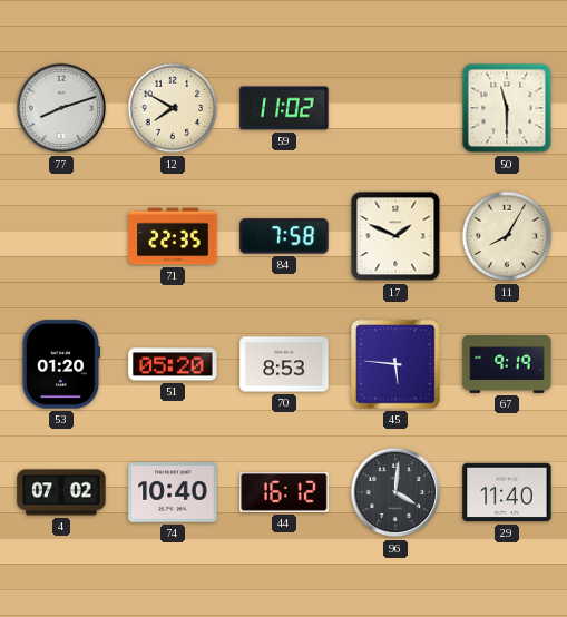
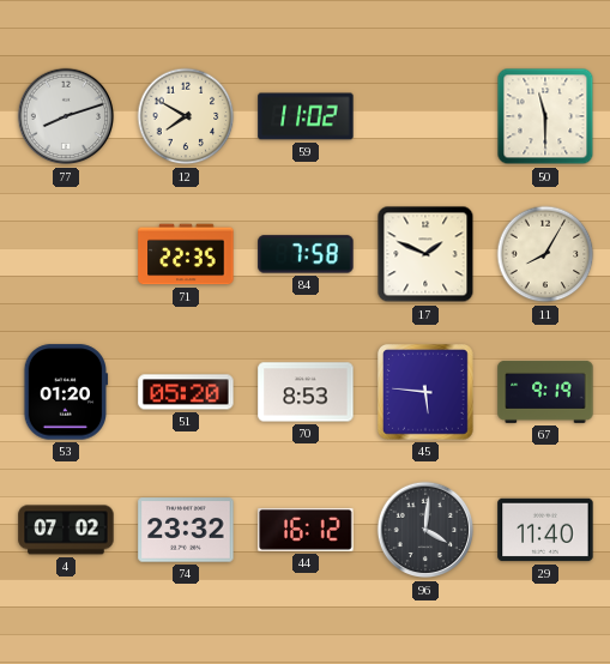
74: 10:40 -> 23:32 (186, 530)
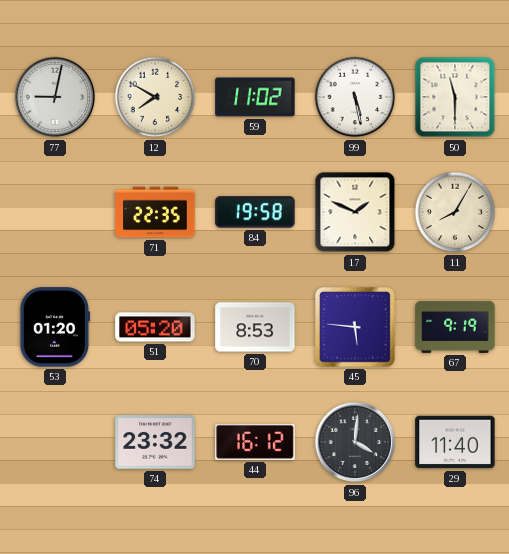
77: 8:12 -> 9:02 (55, 97)
99: none -> 5:28 (355, 97)
84: 7:58 -> 19:58 (255, 212)
4: 07:02 -> none (66, 530)
